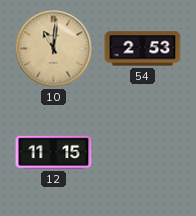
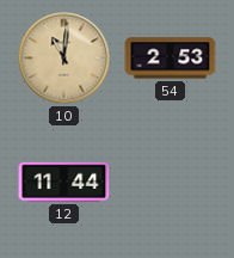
12: 11:15 -> 11:44 (64, 182)
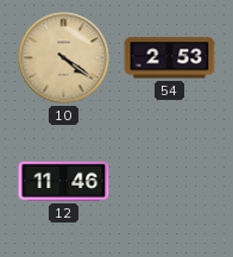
10: 11:01 -> 4:21 (64, 58)
12: 11:44 -> 11:46 (64, 181)
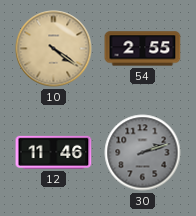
54: 2:53 -> 2:55 (143, 49)
30: none -> 2:12 (143, 153)
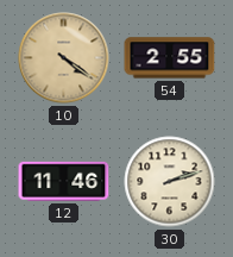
30 dial: grey -> cream (170, 182)
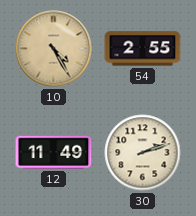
10: 4:21 -> 4:25 (54, 49)
12: 11:46 -> 11:49 (54, 152)
